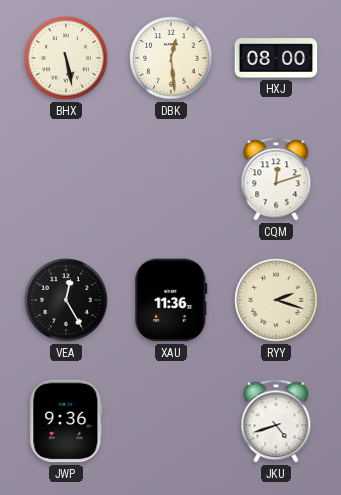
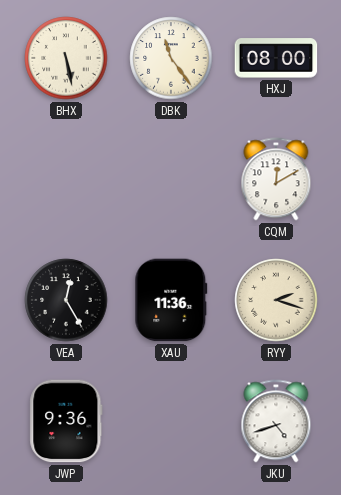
DBK: 12:29 -> 11:24 (171, 58)
CQM: 12:12 -> 12:10 (276, 179)
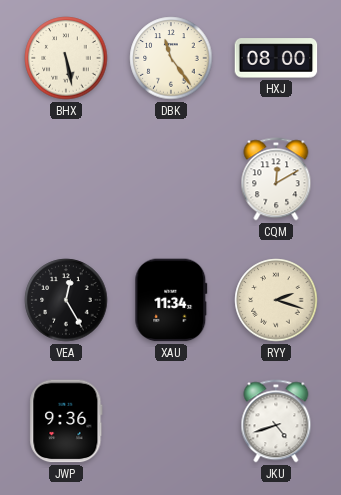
XAU: 11:36 -> 11:34 (171, 300)
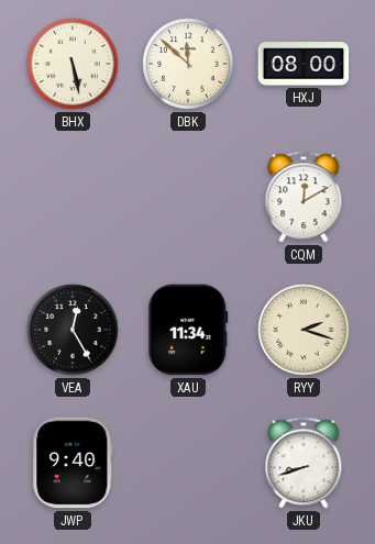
DBK: 11:24 -> 11:52 (188, 64)
JWP: 9:36 -> 9:40 (73, 463)
JKU: 4:42 -> 8:42 (304, 463)
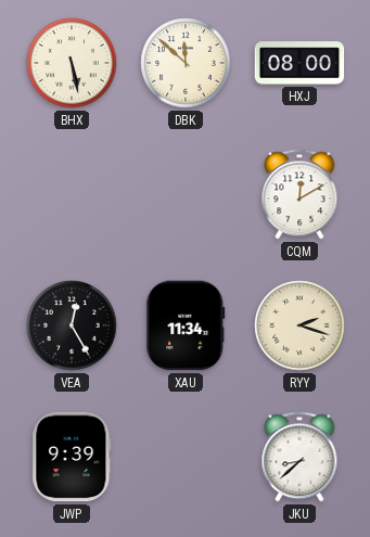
JWP: 9:40 -> 9:39 (72, 457)
JKU: 8:42 -> 8:38 (299, 457)
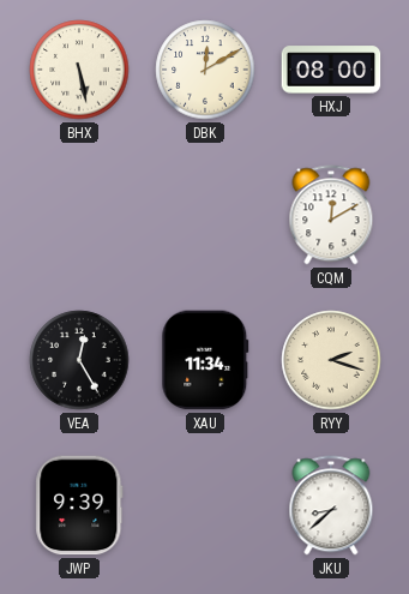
DBK: 11:52 -> 12:10 (205, 70)
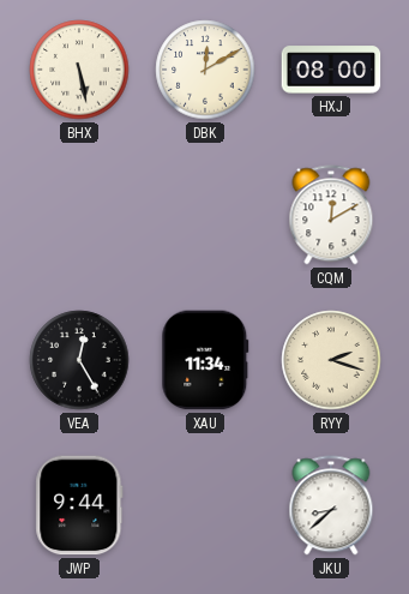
JWP: 9:39 -> 9:44 (79, 505)
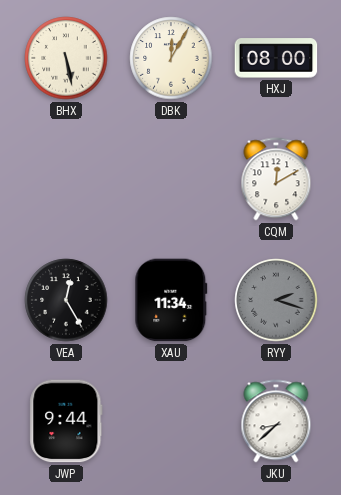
DBK: 12:10 -> 12:05 (171, 58)
RYY dial: cream -> grey (276, 300)
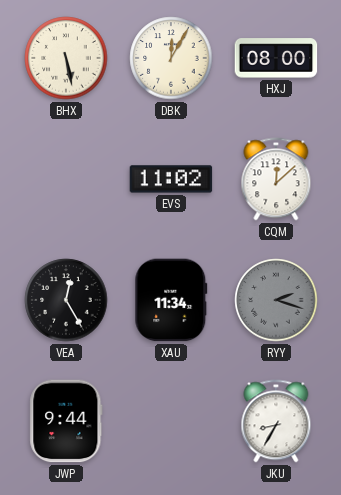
EVS: none -> 11:02 (171, 179)
CQM: 12:10 -> 12:08 (276, 179)
JKU: 8:38 -> 8:35 (276, 421)
